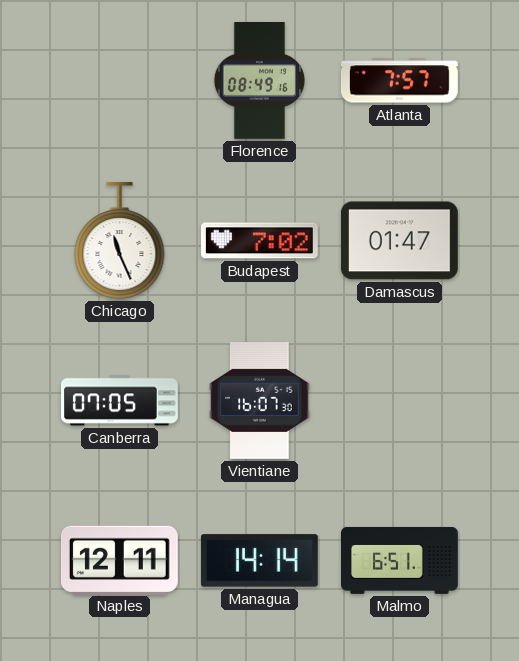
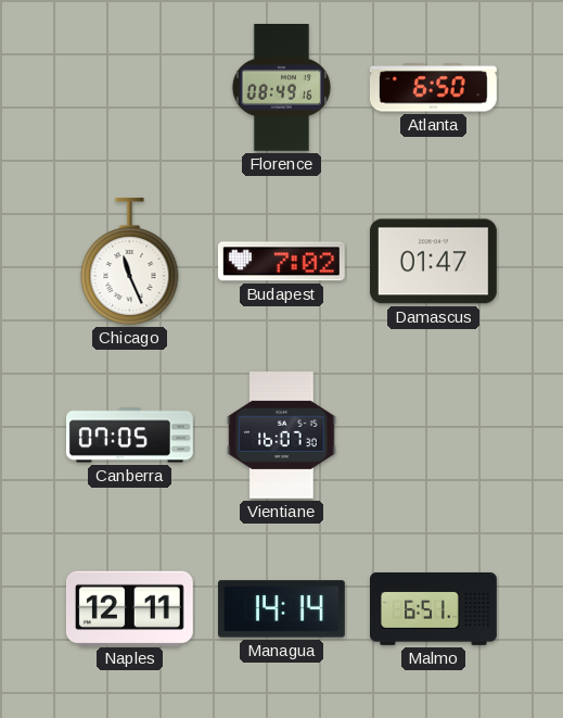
Atlanta: 7:57 -> 6:50 (433, 88)
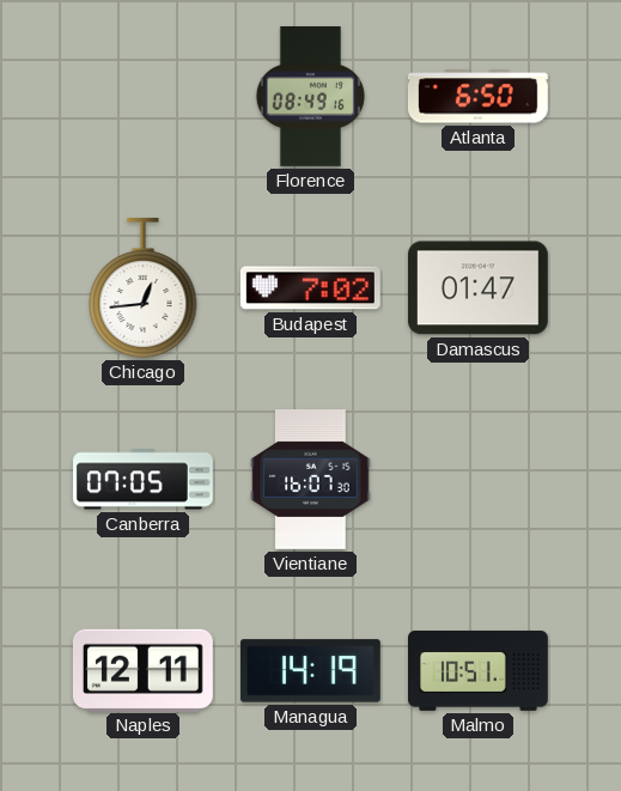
Chicago: 11:26 -> 12:44 (144, 288)
Managua: 14:14 -> 14:19 (310, 671)
Malmo: 6:51 -> 10:51 (479, 670)
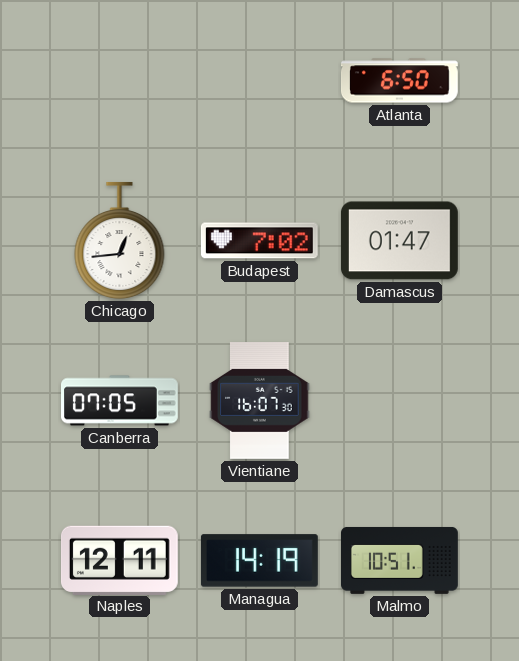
Florence: 08:49 -> none (310, 97)
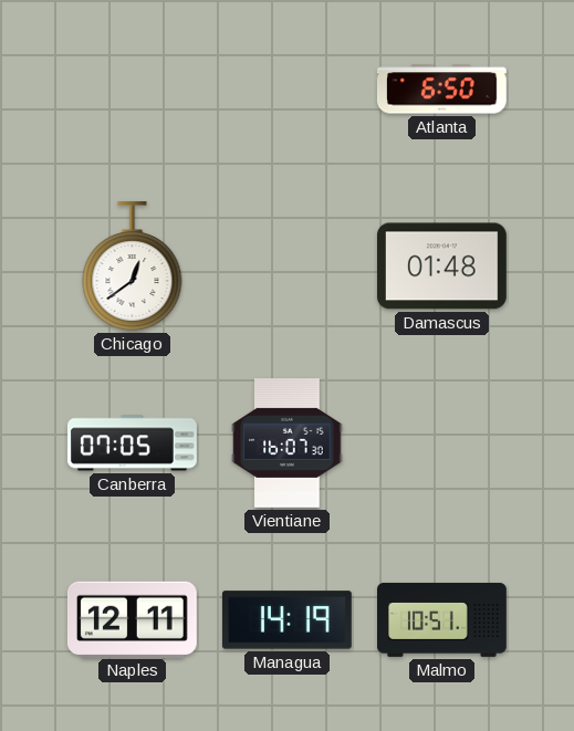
Chicago: 12:44 -> 12:39 (133, 267)
Budapest: 7:02 -> none (259, 241)
Damascus: 01:47 -> 01:48 (441, 267)
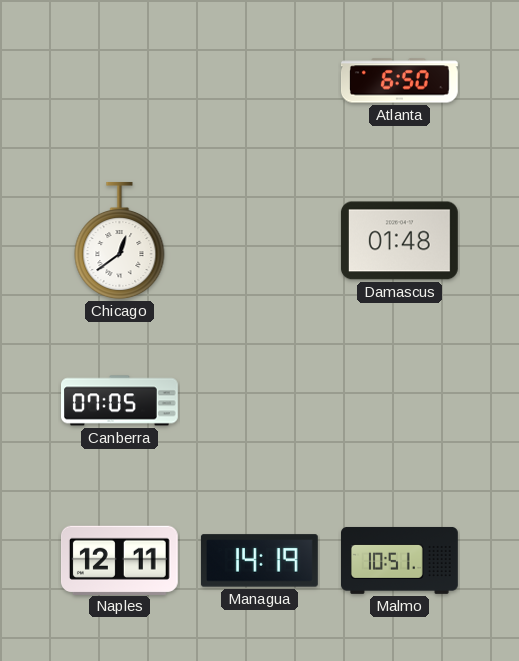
Vientiane: 16:07 -> none (288, 443)
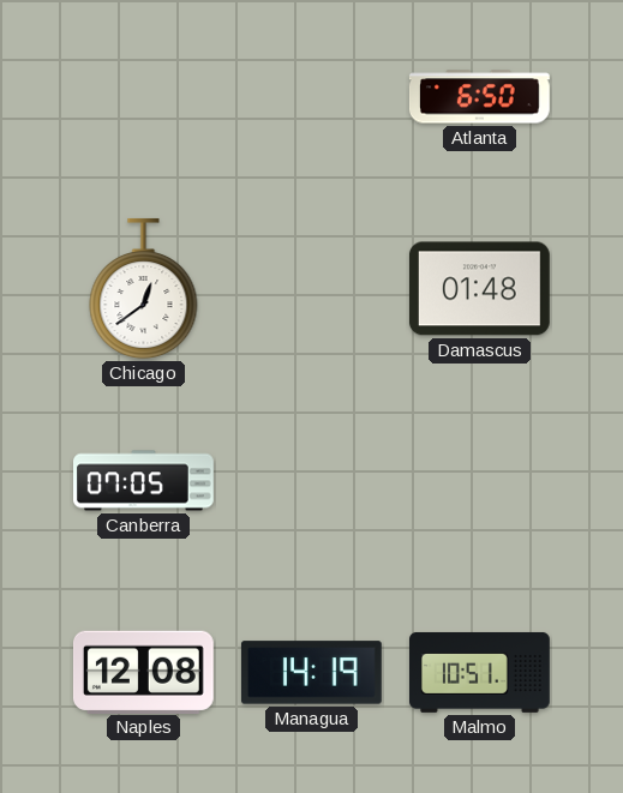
Naples: 12:11 -> 12:08 (143, 672)
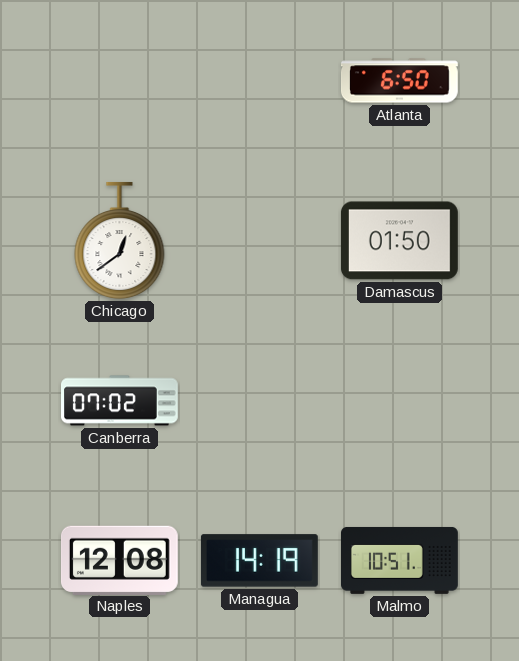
Damascus: 01:48 -> 01:50 (399, 241)
Canberra: 07:05 -> 07:02 (120, 401)
